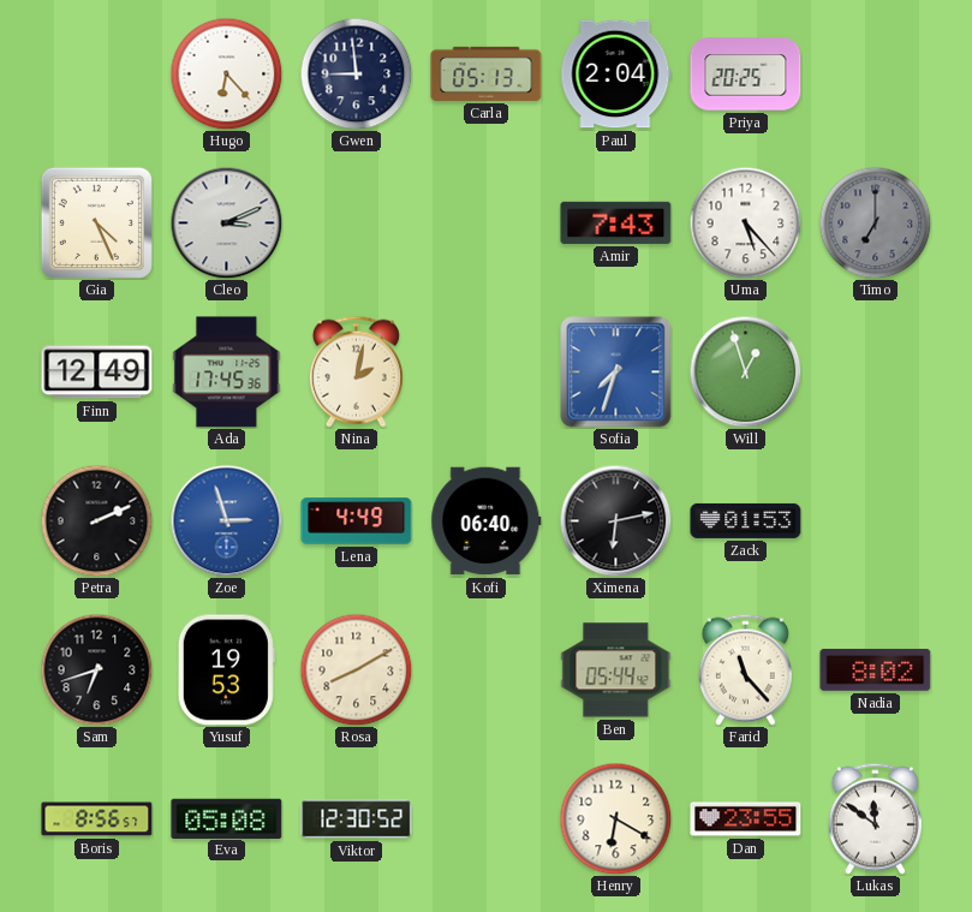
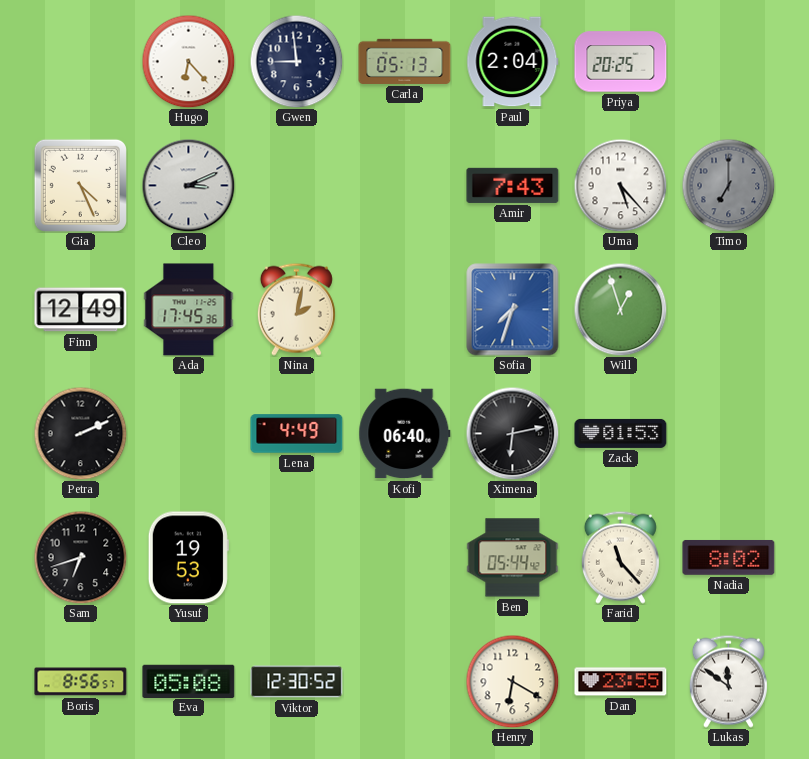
Zoe: 2:57 -> none (226, 520)
Rosa: 8:10 -> none (356, 669)
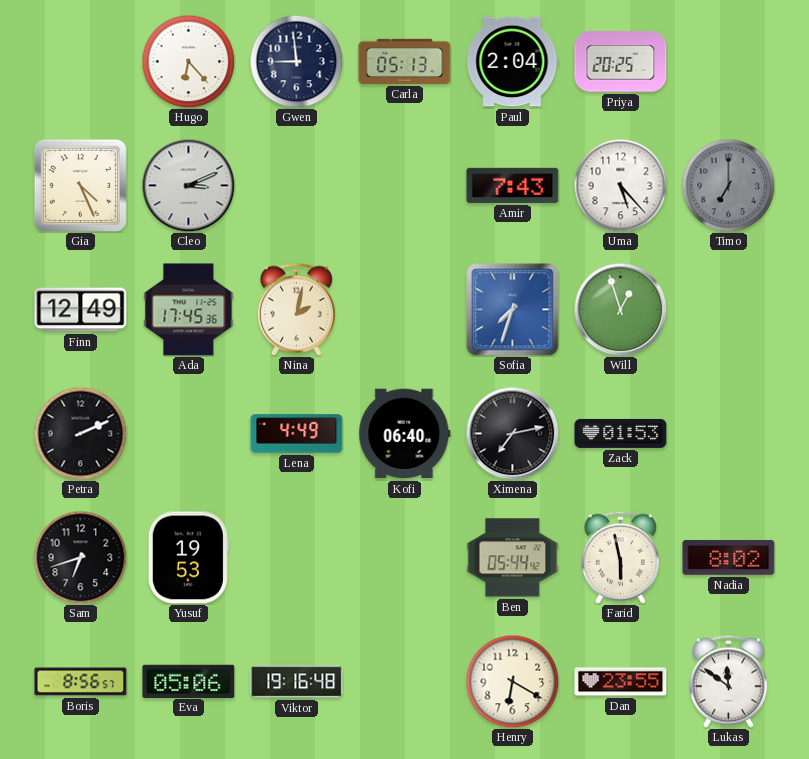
Ximena: 6:13 -> 7:13 (512, 433)
Farid: 11:23 -> 5:58 (620, 557)
Eva: 05:08 -> 05:06 (189, 681)
Viktor: 12:30 -> 19:16 (297, 682)
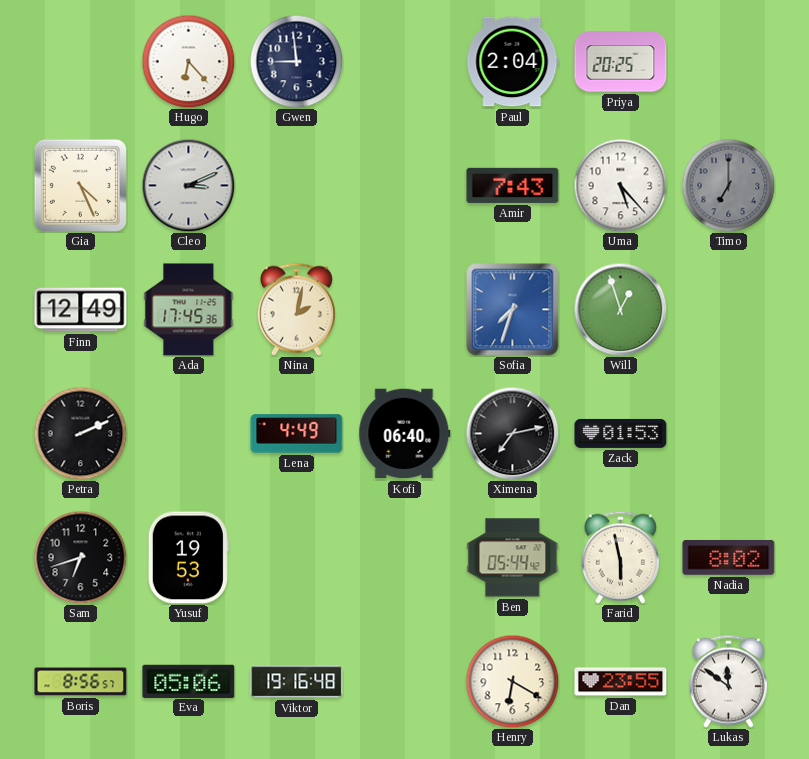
Carla: 05:13 -> none (405, 61)
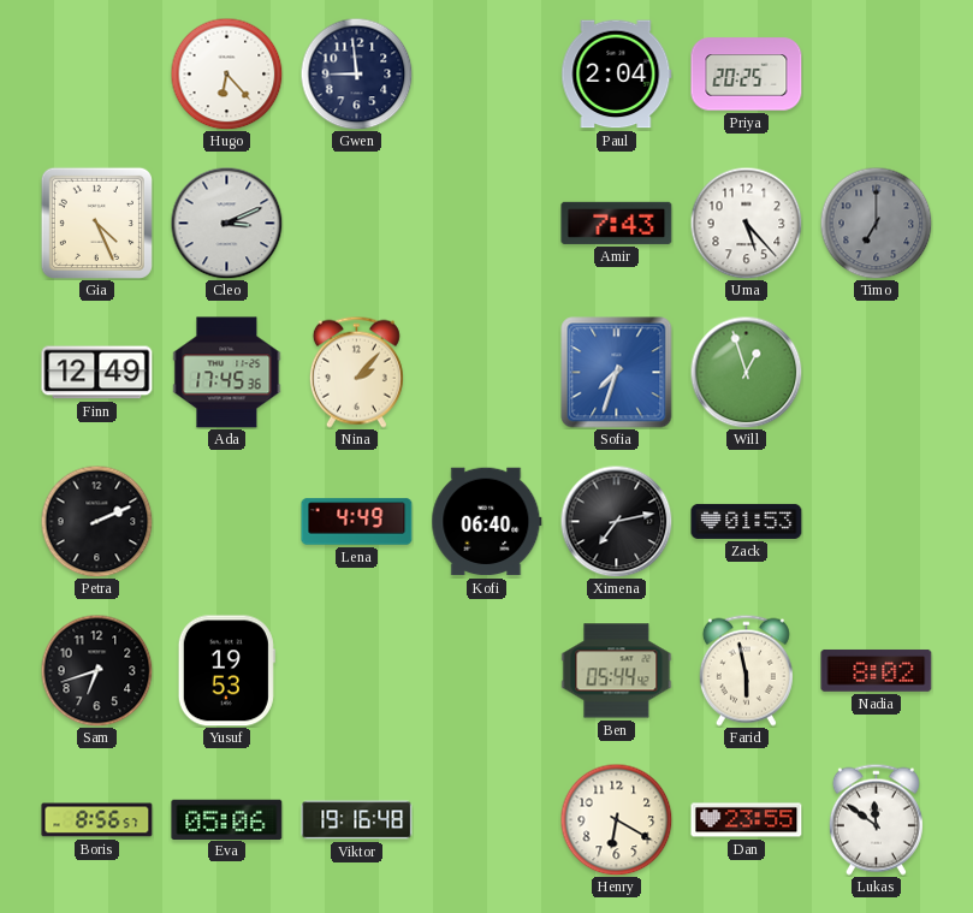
Nina: 2:02 -> 2:07 (356, 372)
